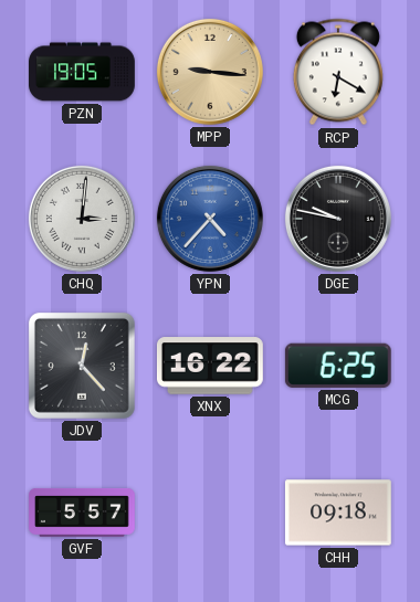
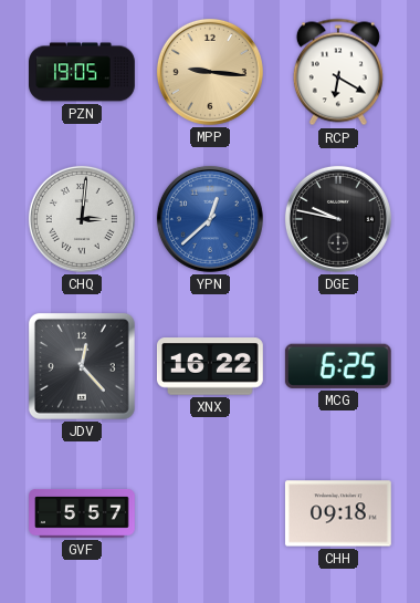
YPN: 4:37 -> 12:38 (210, 219)
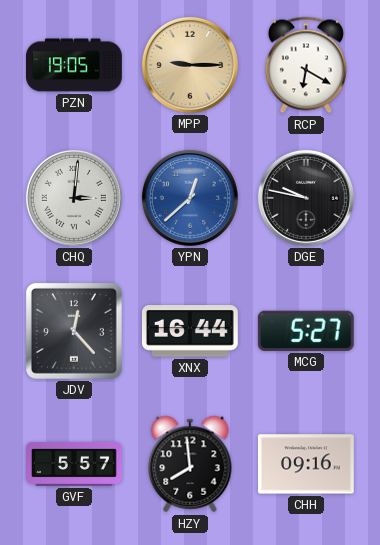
MPP: 9:16 -> 9:15 (190, 65)
XNX: 16:22 -> 16:44 (190, 331)
MCG: 6:25 -> 5:27 (306, 331)
HZY: none -> 7:59 (190, 464)
CHH: 09:18 -> 09:16 (306, 464)
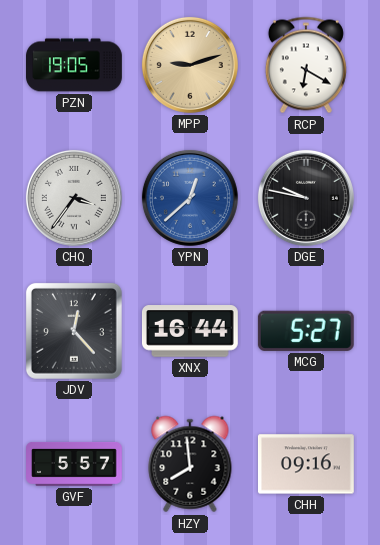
MPP: 9:15 -> 9:12 (190, 65)
CHQ: 3:01 -> 3:36 (74, 198)
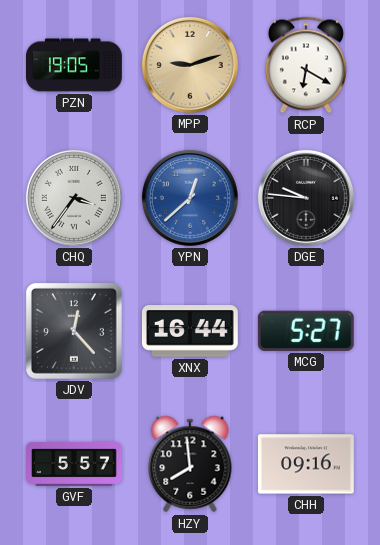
DGE: 9:47 -> 9:46 (306, 198)
